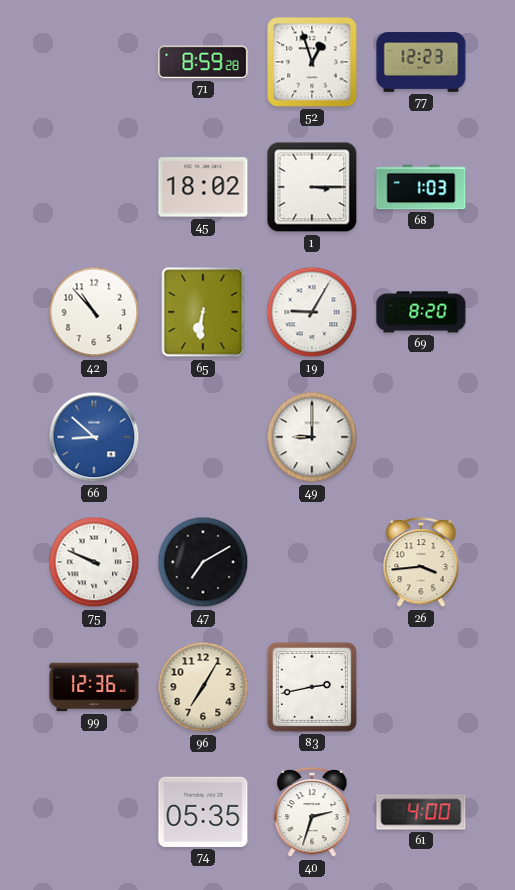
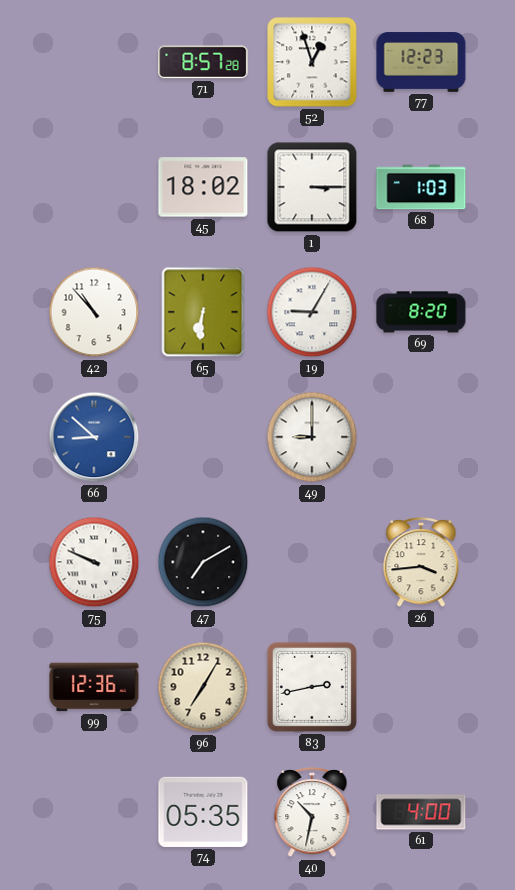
71: 8:59 -> 8:57 (203, 62)
40: 2:33 -> 10:32 (312, 813)
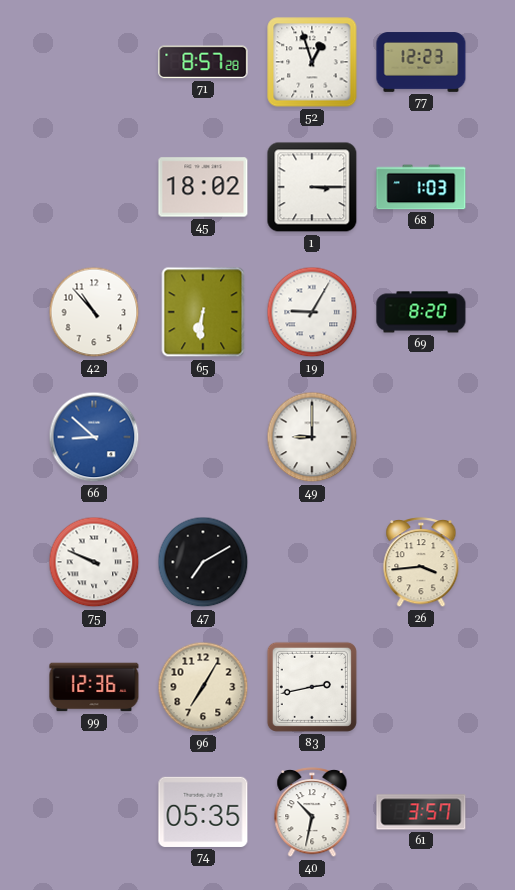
61: 4:00 -> 3:57 (421, 812)
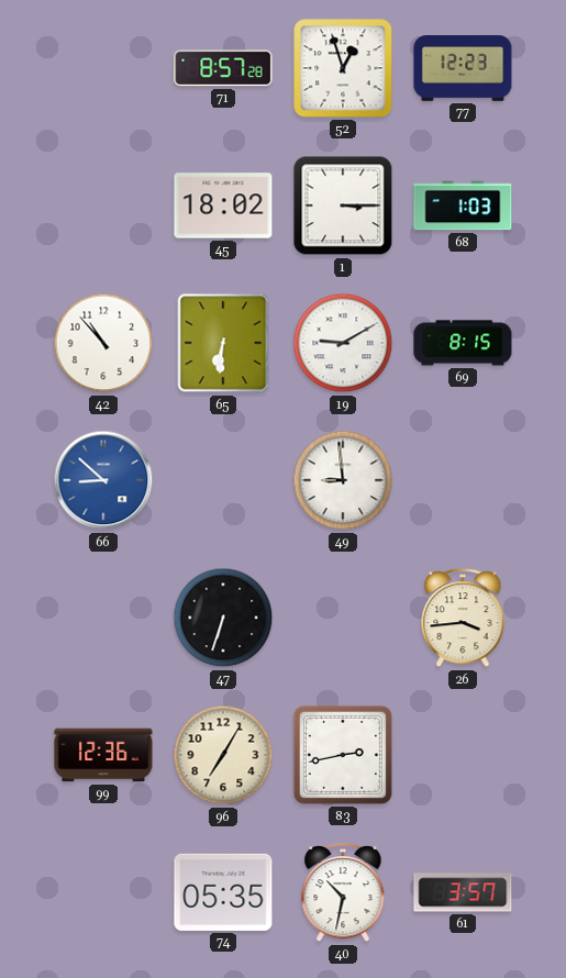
19: 9:05 -> 9:10 (343, 343)
69: 8:20 -> 8:15 (463, 343)
49: 9:00 -> 8:59 (343, 480)
75: 9:49 -> none (94, 562)
47: 7:10 -> 6:33 (223, 618)
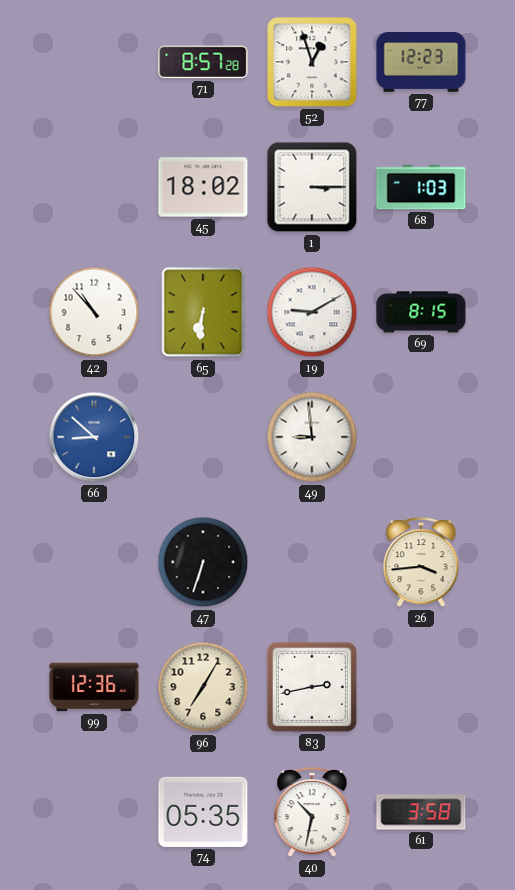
61: 3:57 -> 3:58 (421, 812)
